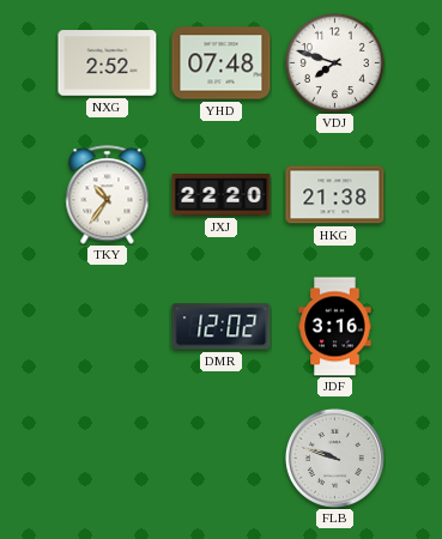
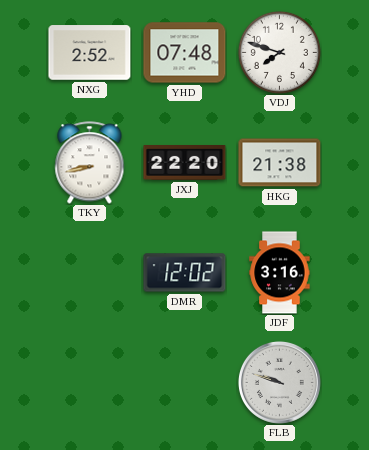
TKY: 10:36 -> 8:43 (90, 163)
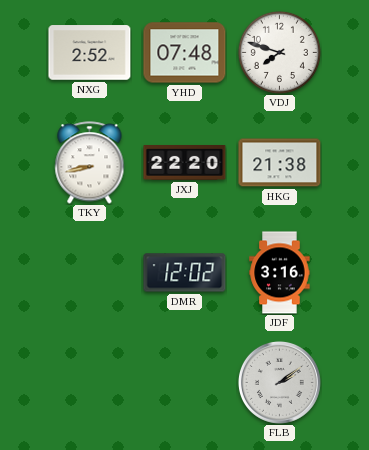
FLB: 9:48 -> 2:09 (279, 382)
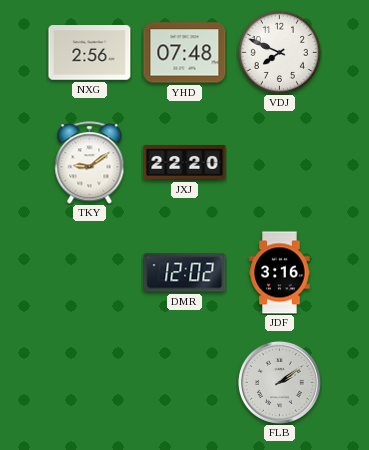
NXG: 2:52 -> 2:56 (90, 53)
VDJ: 7:48 -> 7:49 (279, 52)
TKY: 8:43 -> 9:09 (90, 163)
HKG: 21:38 -> none (280, 163)
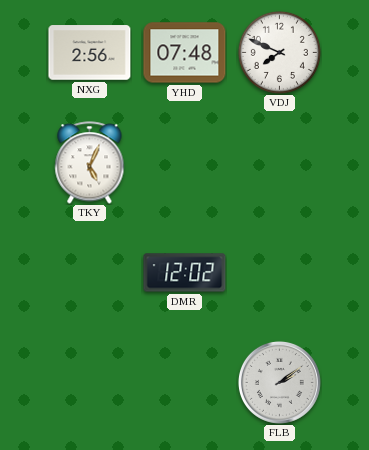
TKY: 9:09 -> 5:04 (90, 163)
JXJ: 22:20 -> none (185, 163)
JDF: 3:16 -> none (280, 273)
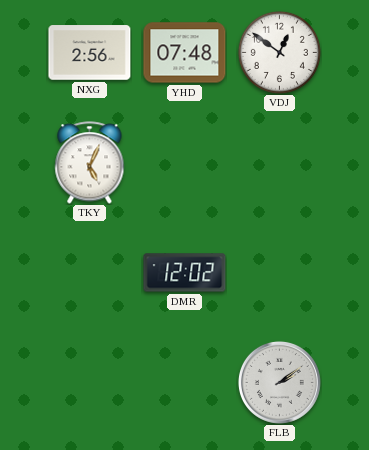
VDJ: 7:49 -> 12:51 (279, 52)
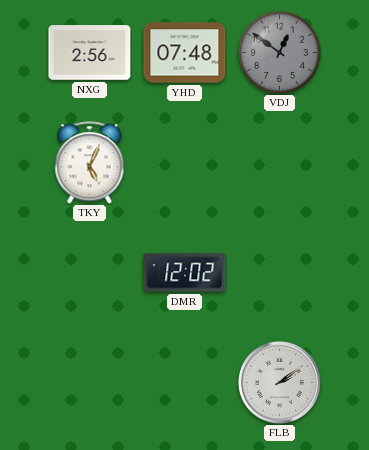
VDJ dial: white -> grey (279, 52)
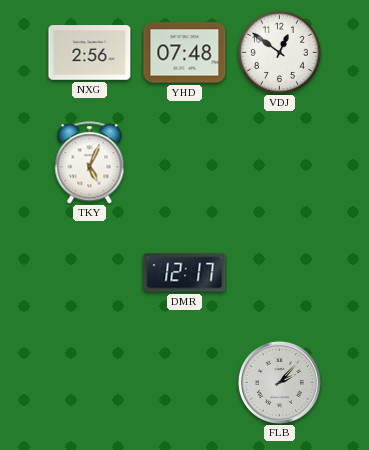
VDJ dial: grey -> white (279, 52)
DMR: 12:02 -> 12:17 (185, 273)
FLB: 2:09 -> 2:07 (279, 382)
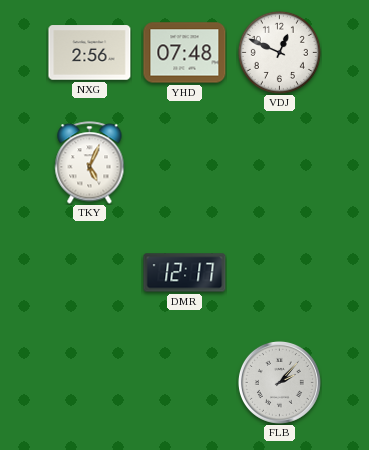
VDJ: 12:51 -> 12:49 (279, 52)
